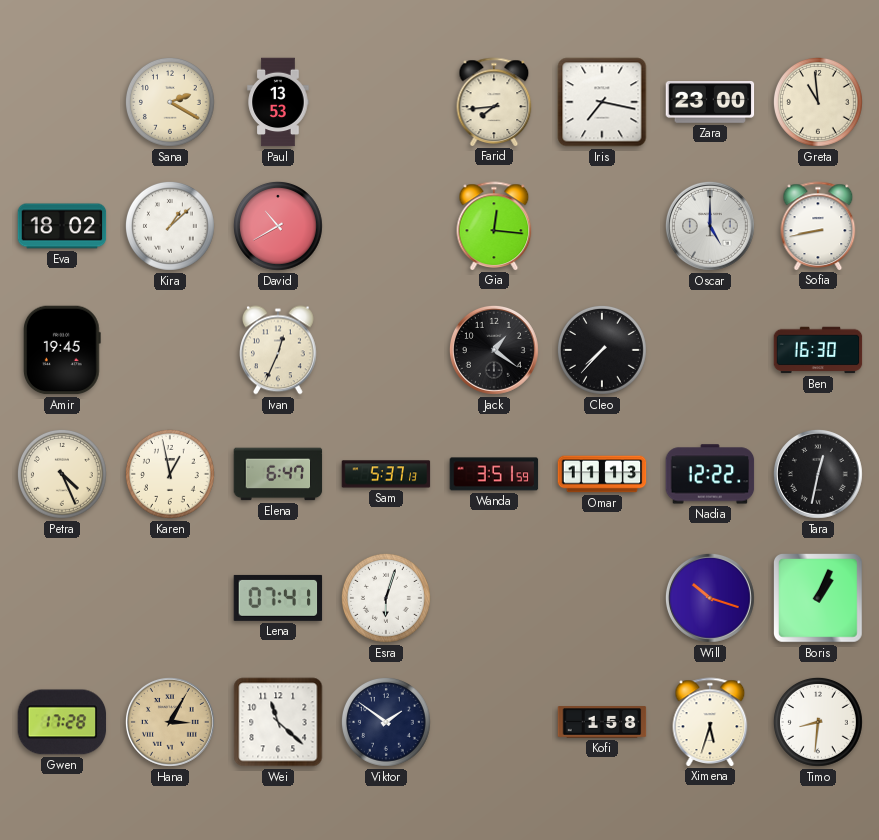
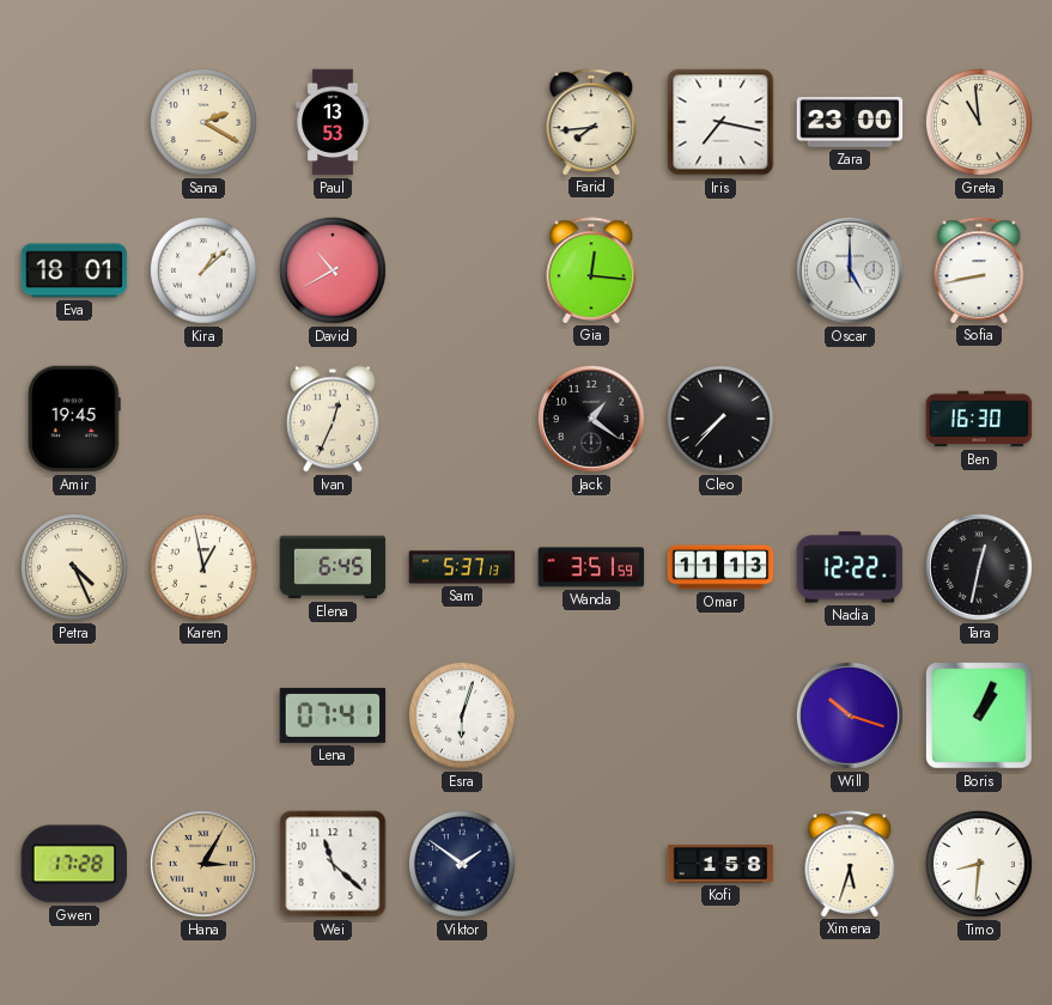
Eva: 18:02 -> 18:01 (74, 270)
Elena: 6:47 -> 6:45 (333, 567)
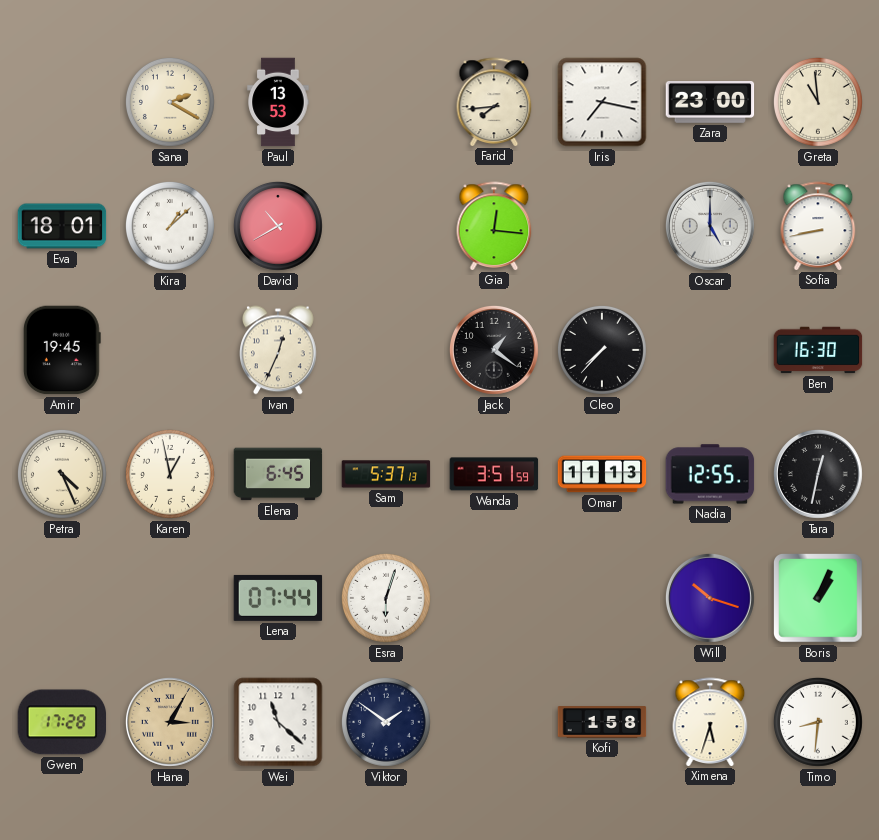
Nadia: 12:22 -> 12:55 (710, 474)
Lena: 07:41 -> 07:44 (278, 598)
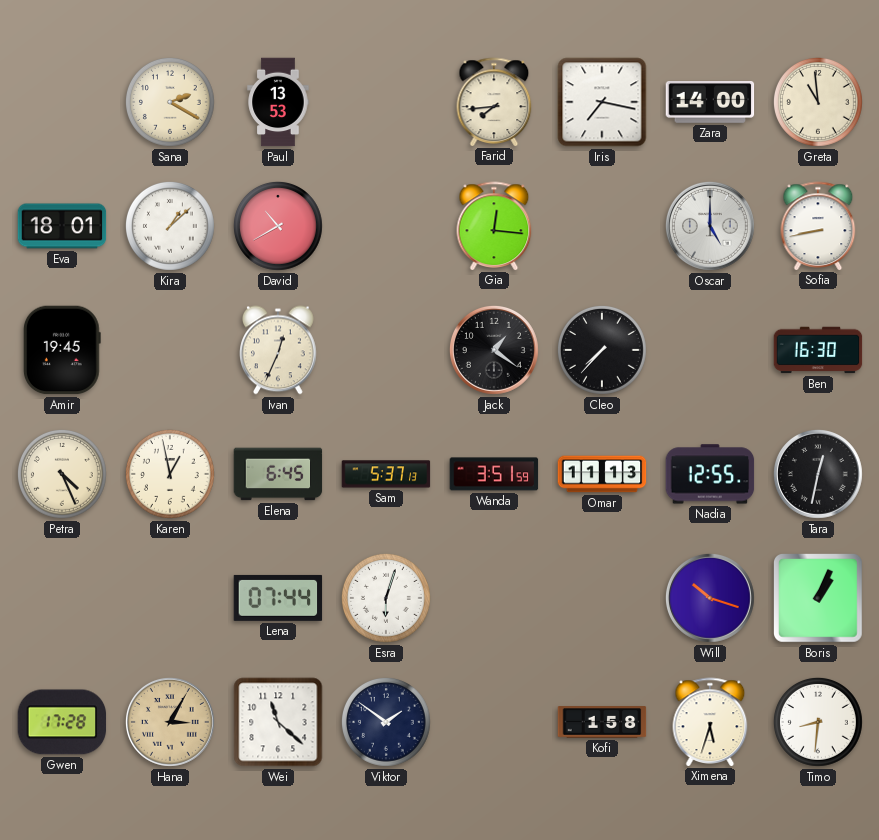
Zara: 23:00 -> 14:00 (710, 103)
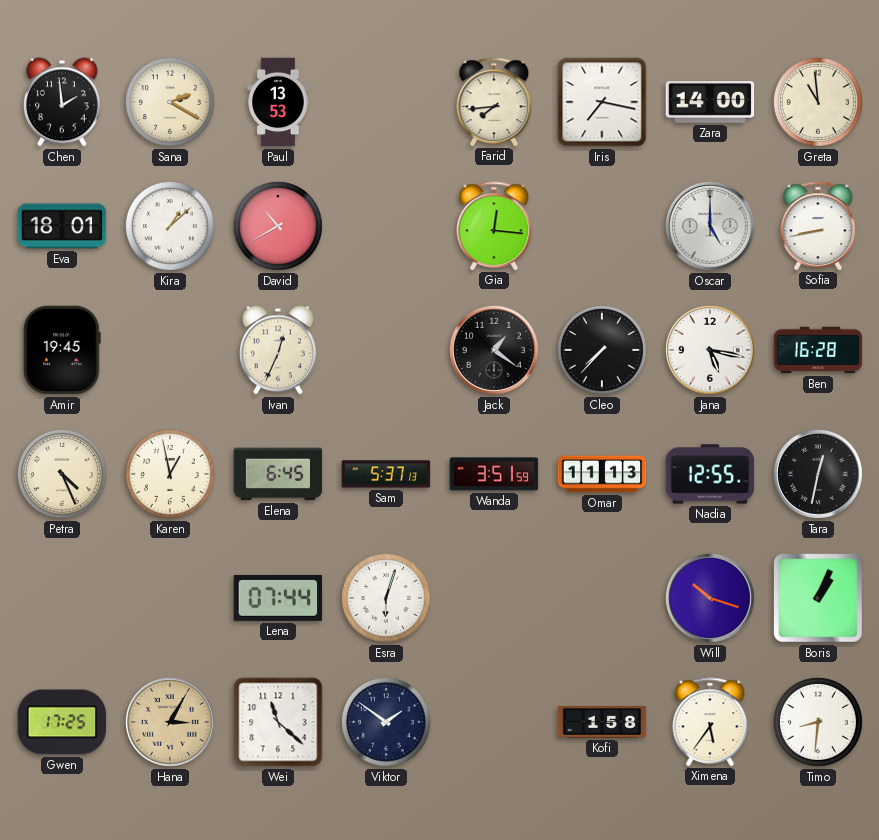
Chen: none -> 1:59 (63, 102)
Jana: none -> 5:17 (710, 350)
Ben: 16:30 -> 16:28 (818, 350)
Gwen: 17:28 -> 17:25 (62, 722)
Ximena: 5:33 -> 5:36 (710, 722)
